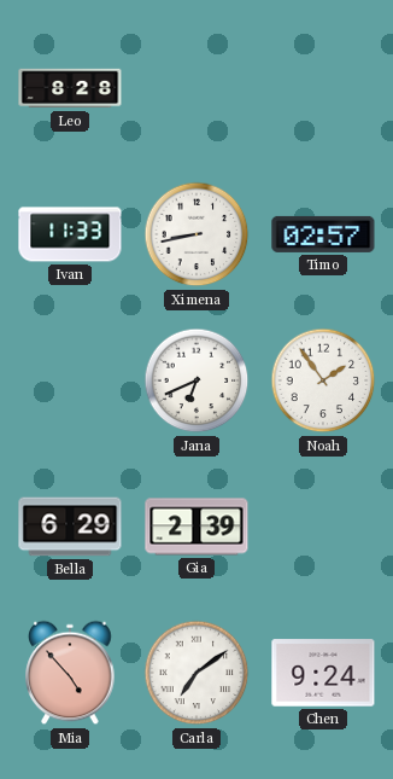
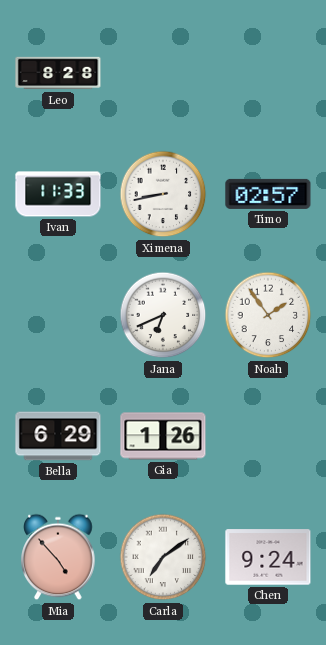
Gia: 2:39 -> 1:26 (163, 436)
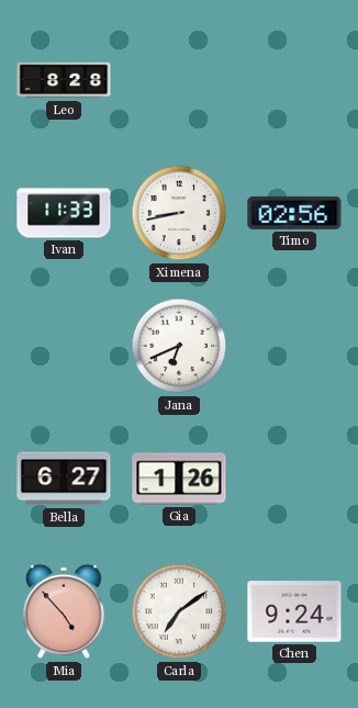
Timo: 02:57 -> 02:56 (294, 213)
Noah: 1:54 -> none (268, 315)
Bella: 6:29 -> 6:27 (64, 479)
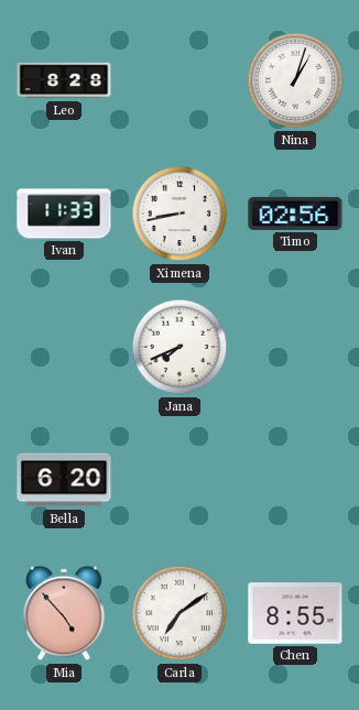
Nina: none -> 1:03 (295, 80)
Jana: 6:41 -> 7:41 (179, 347)
Bella: 6:27 -> 6:20 (64, 480)
Gia: 1:26 -> none (179, 479)
Chen: 9:24 -> 8:55 (295, 613)
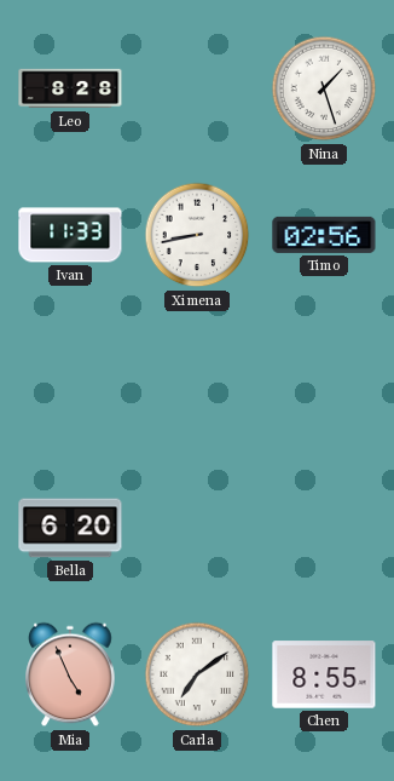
Nina: 1:03 -> 1:27 (324, 88)
Jana: 7:41 -> none (179, 347)
Mia: 4:53 -> 4:56 (70, 674)
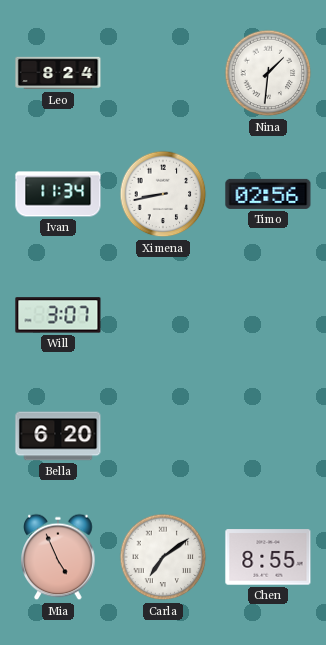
Leo: 8:28 -> 8:24 (58, 73)
Nina: 1:27 -> 1:31 (268, 73)
Ivan: 11:33 -> 11:34 (58, 194)
Will: none -> 3:07 (58, 315)
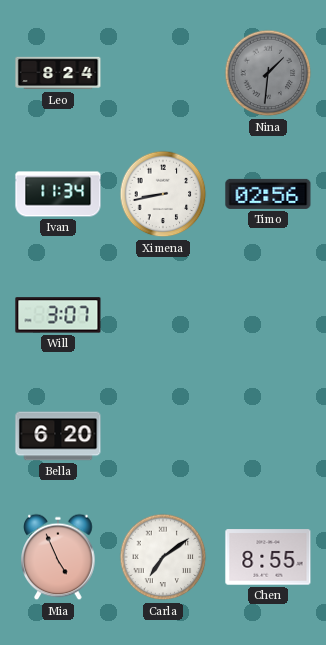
Nina dial: white -> grey (268, 73)
